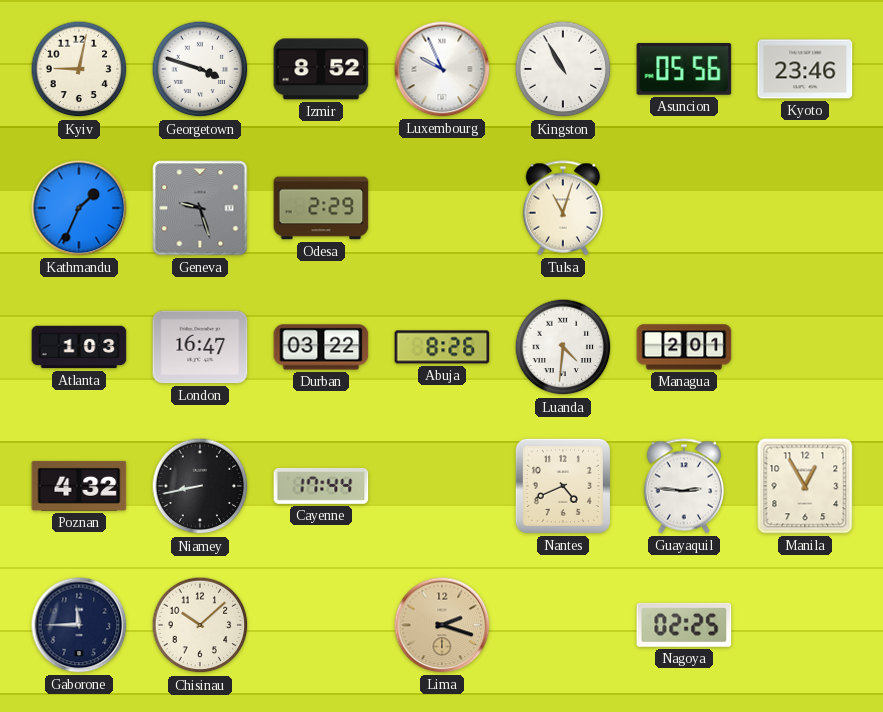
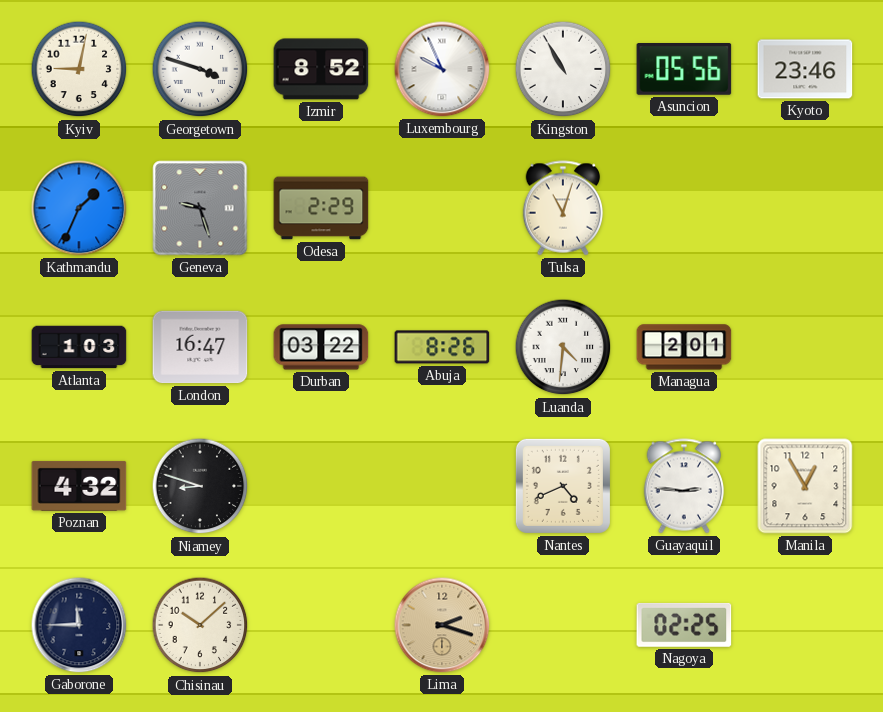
Niamey: 8:43 -> 8:48 (200, 486)
Cayenne: 17:44 -> none (321, 487)
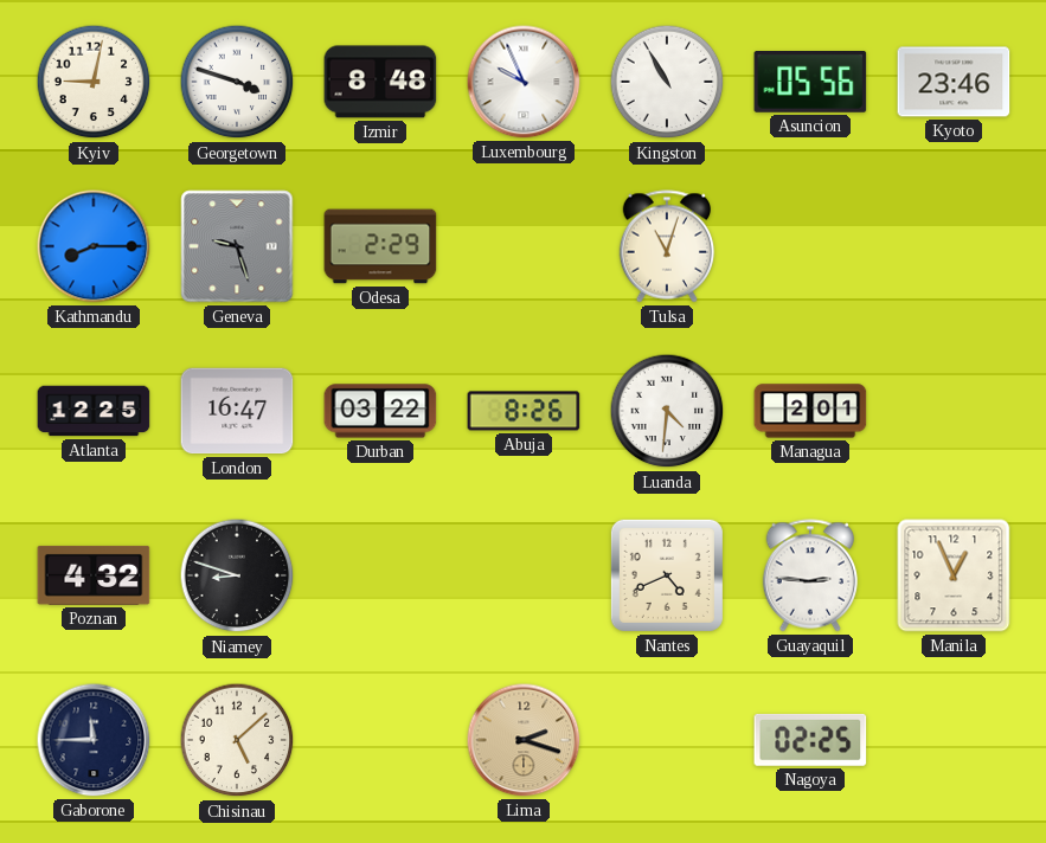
Izmir: 8:52 -> 8:48 (380, 82)
Kathmandu: 1:34 -> 8:15 (94, 246)
Atlanta: 1:03 -> 12:25 (94, 411)
Manila: 12:55 -> 12:56 (954, 575)
Chisinau: 10:08 -> 5:08 (237, 740)
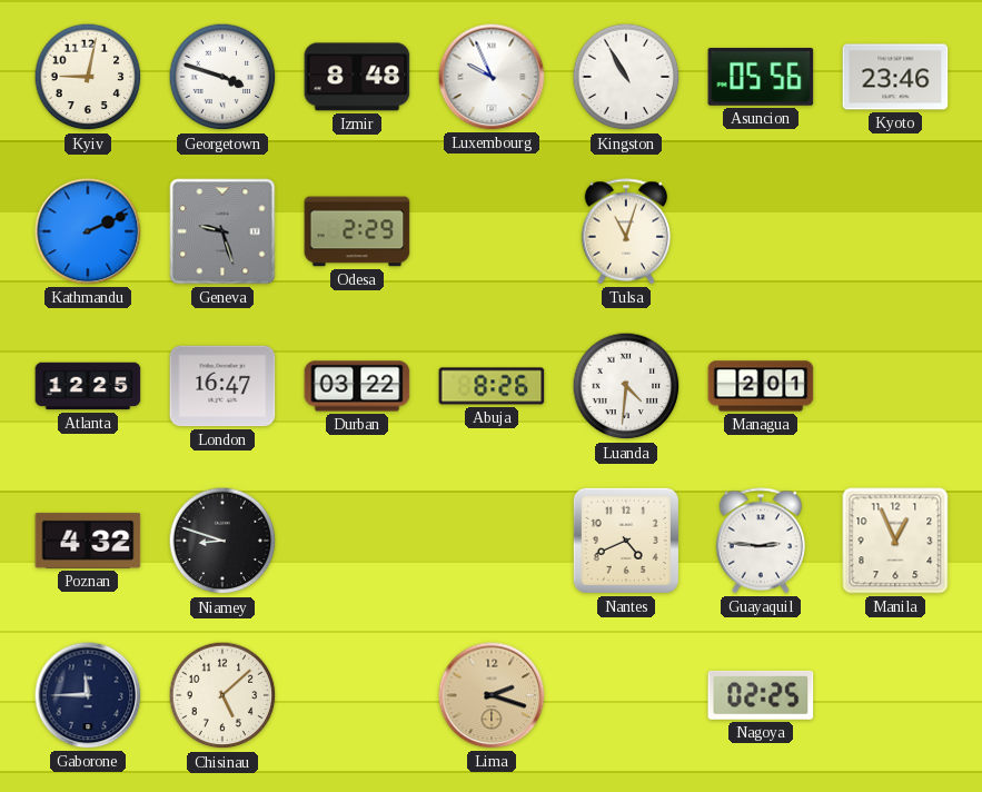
Kathmandu: 8:15 -> 2:11 (88, 231)
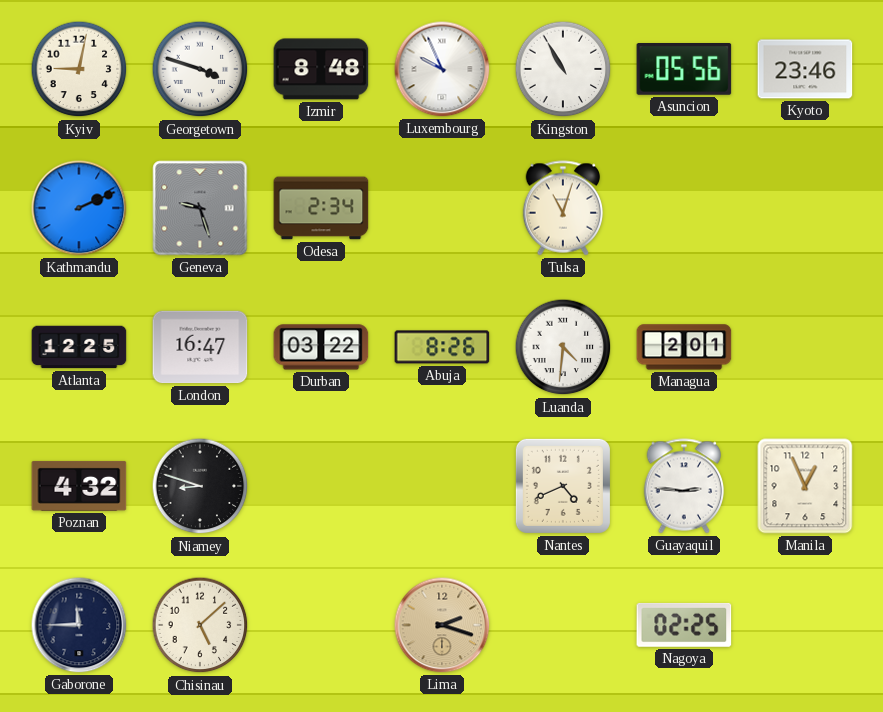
Odesa: 2:29 -> 2:34 (321, 208)
